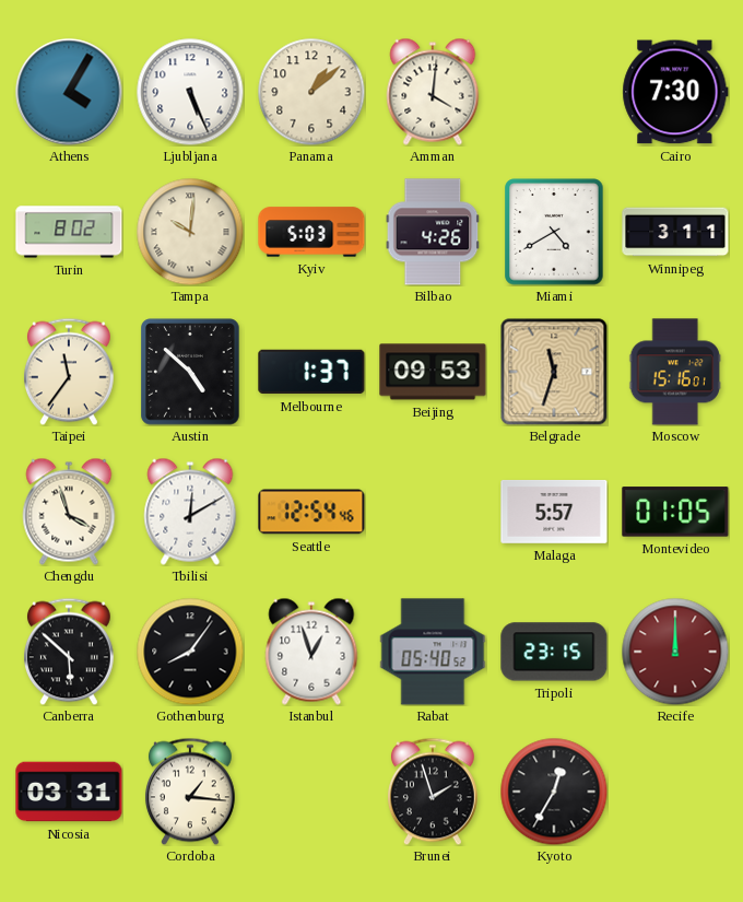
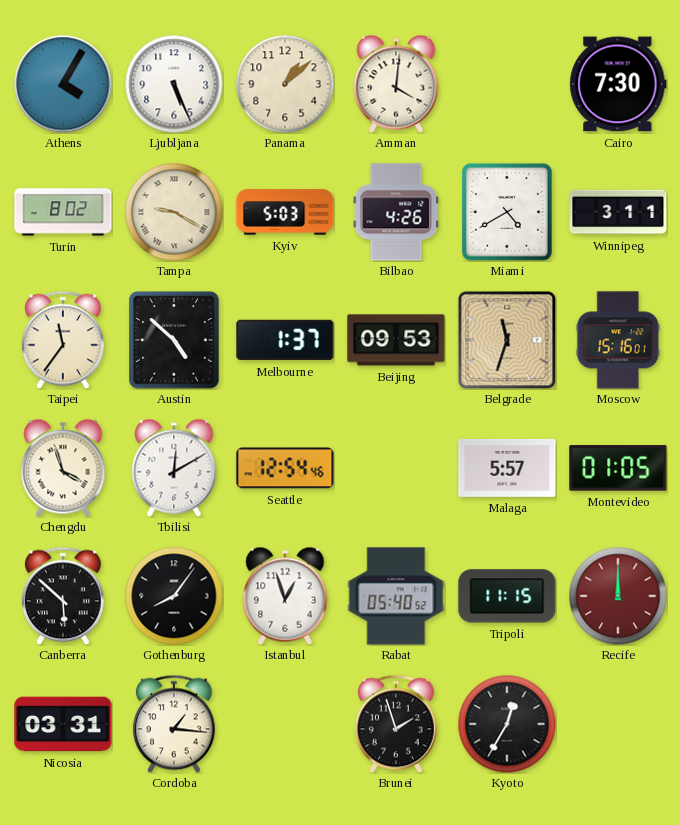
Tampa: 10:01 -> 9:20 (174, 212)
Tripoli: 23:15 -> 11:15 (507, 596)
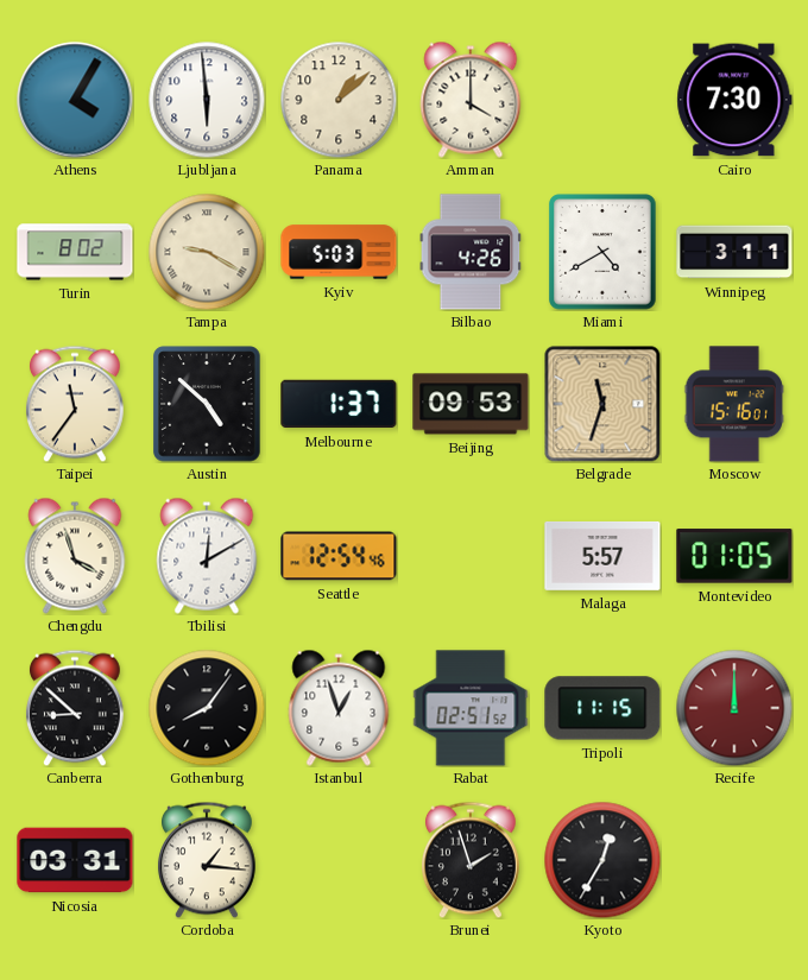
Ljubljana: 5:26 -> 5:59 (207, 100)
Amman: 4:01 -> 4:00 (471, 100)
Canberra: 5:52 -> 8:52 (75, 708)
Rabat: 05:40 -> 02:51 (471, 708)
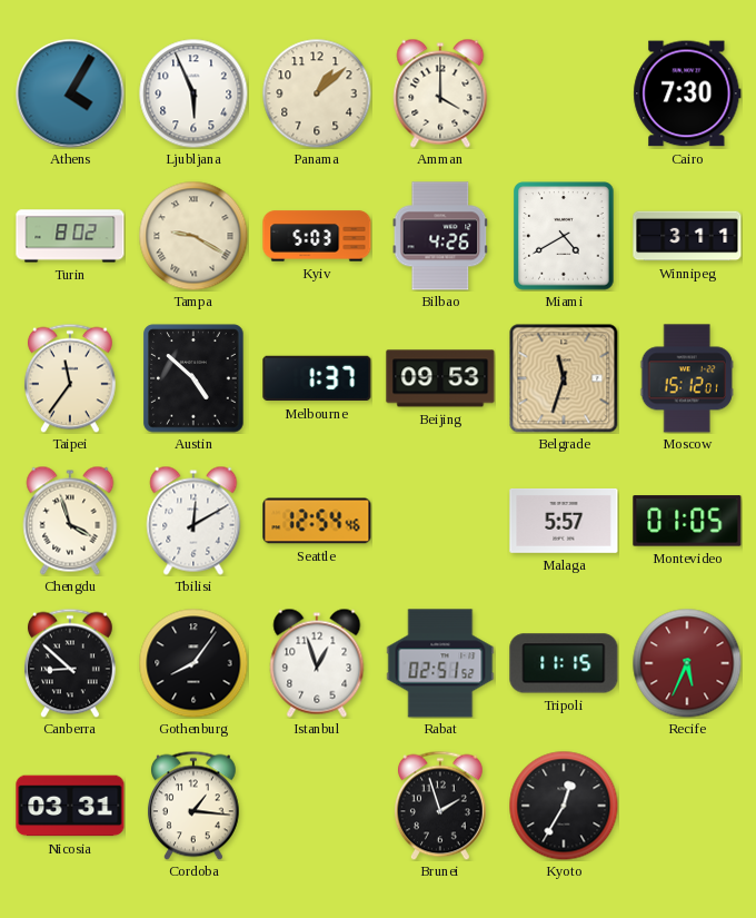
Ljubljana: 5:59 -> 5:56 (193, 93)
Moscow: 15:16 -> 15:12 (687, 378)
Recife: 12:00 -> 5:34 (687, 663)
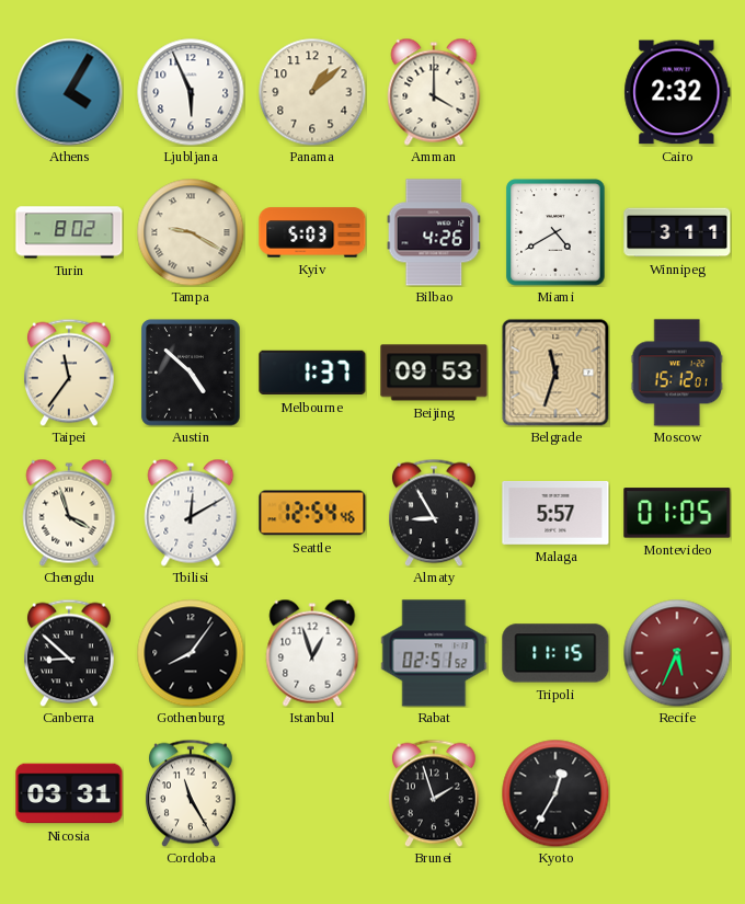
Cairo: 7:30 -> 2:32 (677, 92)
Almaty: none -> 8:55 (434, 513)
Cordoba: 1:16 -> 11:25 (191, 793)
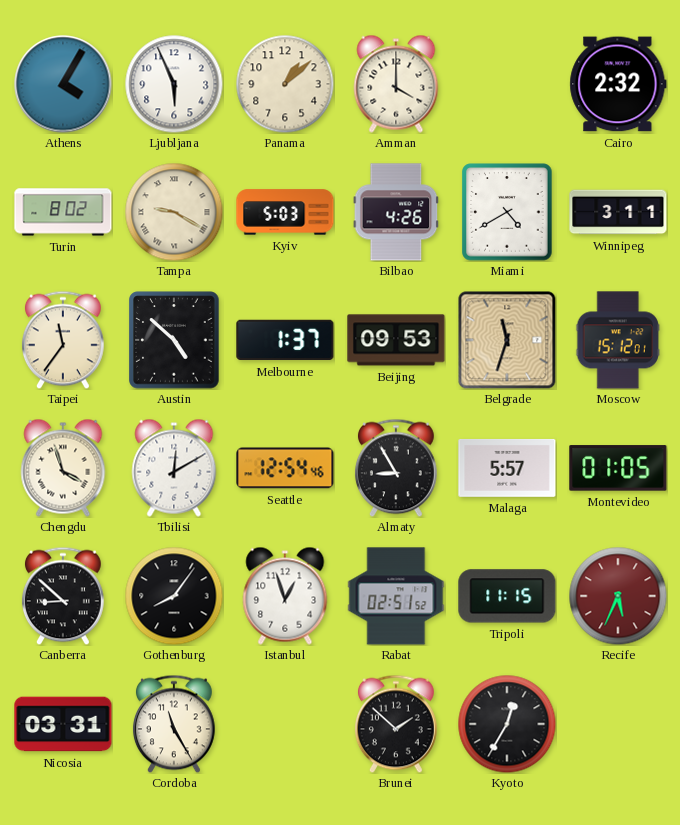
Brunei: 1:57 -> 1:52 (396, 724)
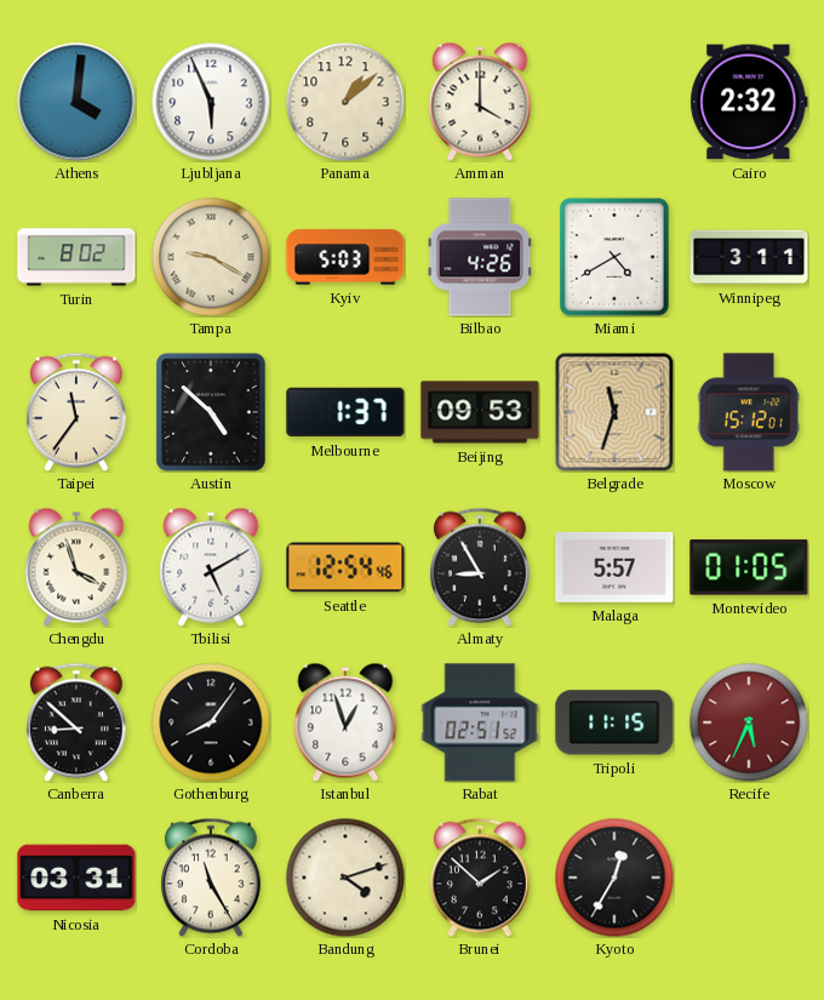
Athens: 4:05 -> 4:01 (76, 102)
Tbilisi: 12:10 -> 5:10 (211, 567)
Bandung: none -> 4:12 (345, 878)
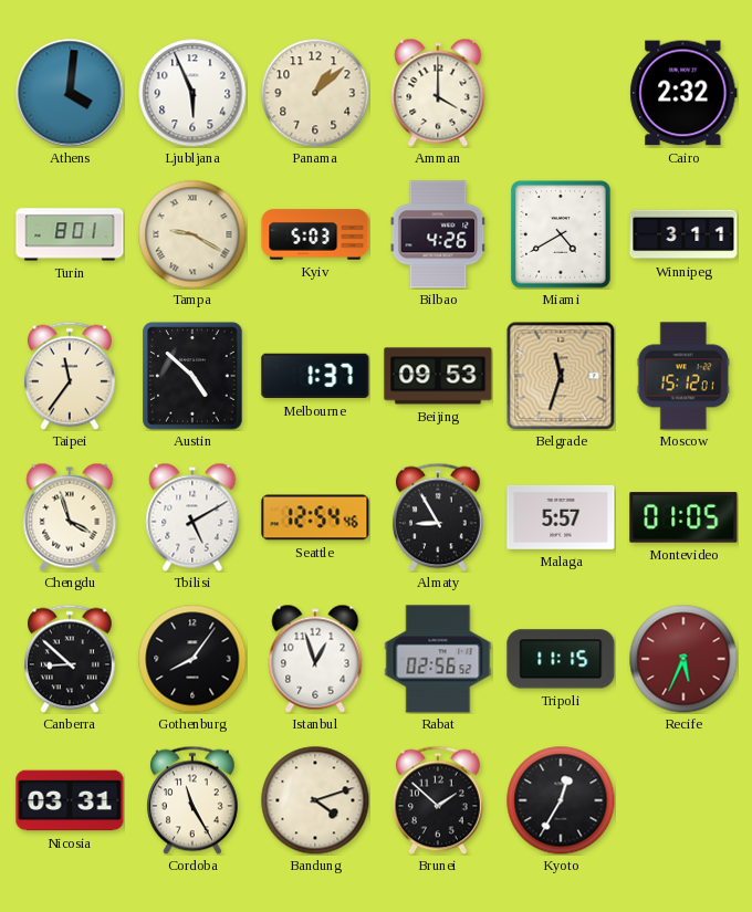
Turin: 8:02 -> 8:01 (70, 234)
Rabat: 02:51 -> 02:56 (438, 659)
